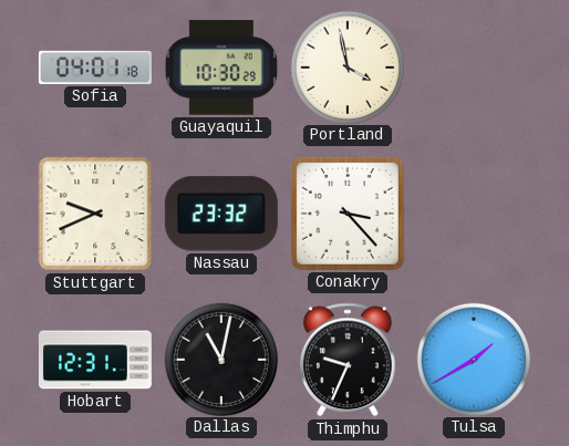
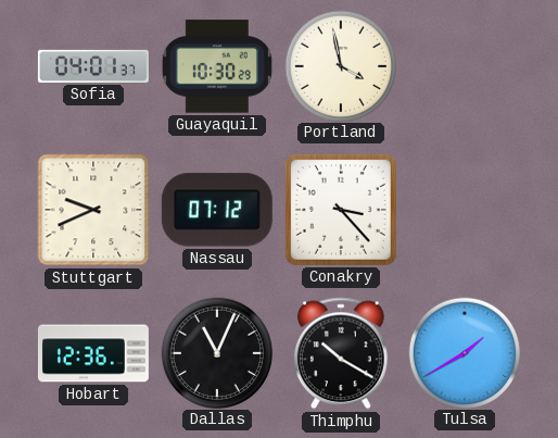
Sofia: 04:01:18 -> 04:01:37 (93, 66)
Nassau: 23:32 -> 07:12 (217, 210)
Hobart: 12:31 -> 12:36 (93, 353)
Dallas: 11:02 -> 11:04 (216, 352)
Thimphu: 9:34 -> 10:20 (341, 353)
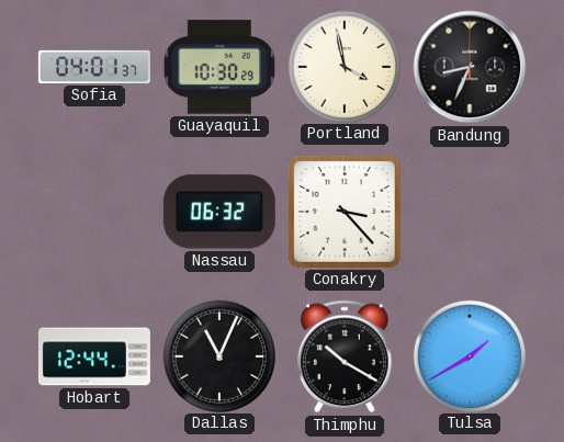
Bandung: none -> 8:34 (470, 67)
Stuttgart: 9:41 -> none (93, 210)
Nassau: 07:12 -> 06:32 (219, 212)
Hobart: 12:36 -> 12:44 (94, 356)
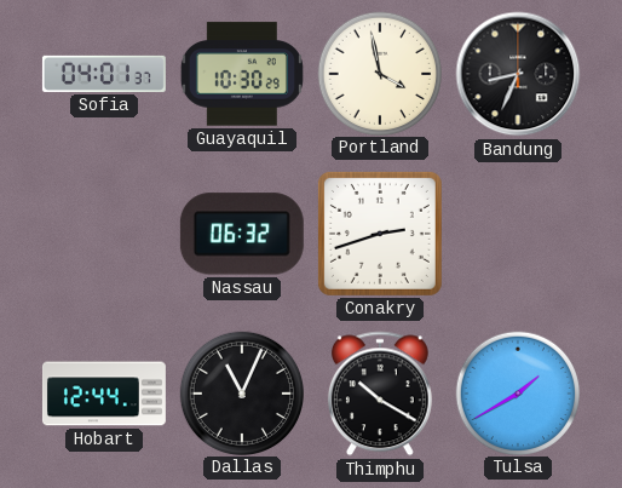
Conakry: 3:23 -> 2:42 (380, 234)
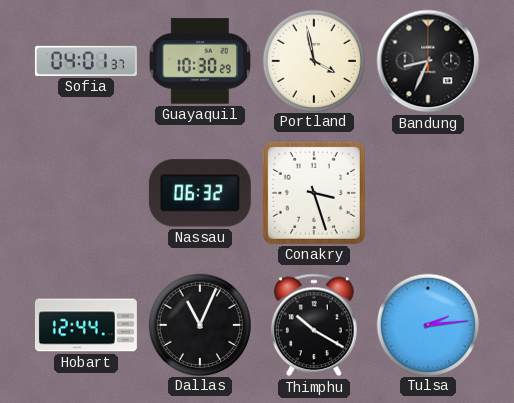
Conakry: 2:42 -> 3:27 (314, 193)
Tulsa: 1:40 -> 2:14 (427, 324)
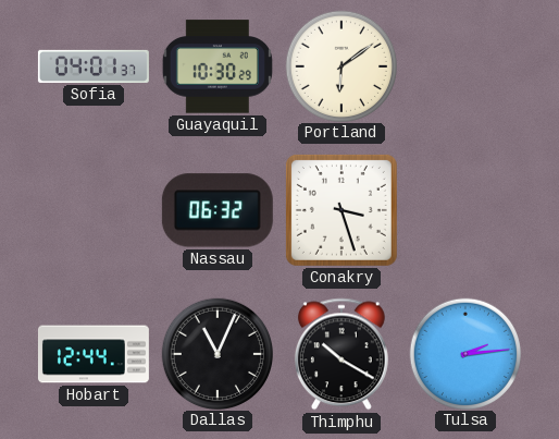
Portland: 3:58 -> 6:09 (340, 65)
Bandung: 8:34 -> none (428, 61)
